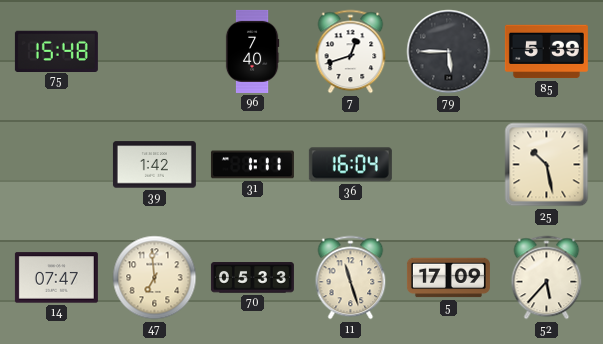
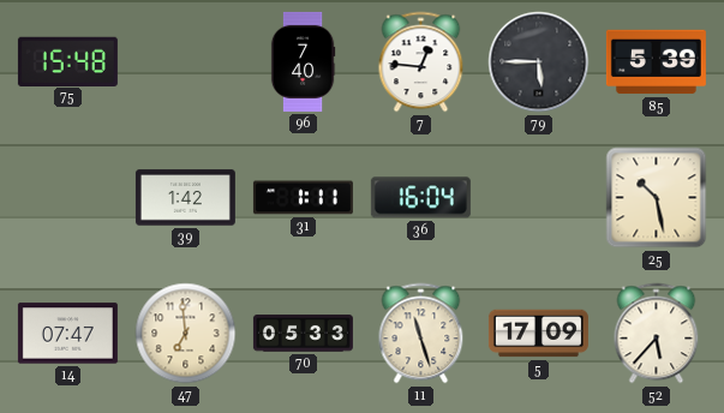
7: 12:42 -> 12:46 (421, 62)
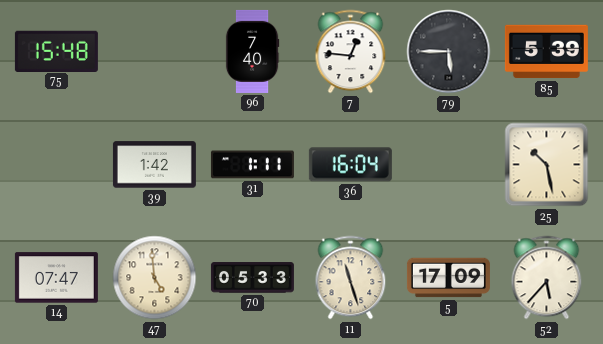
47: 6:59 -> 4:59 (155, 278)
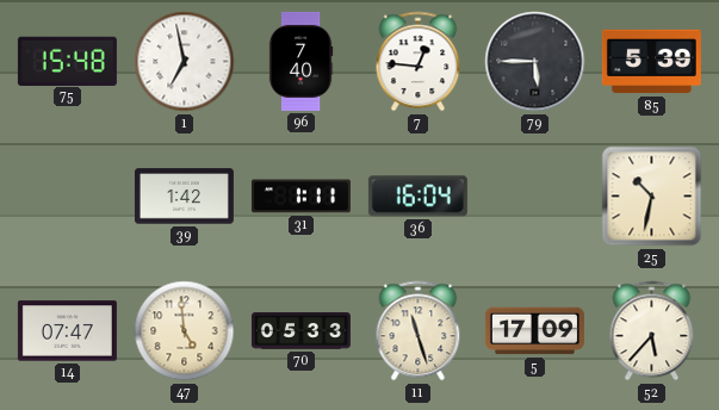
1: none -> 6:58 (185, 62)
25: 10:28 -> 10:32 (652, 197)
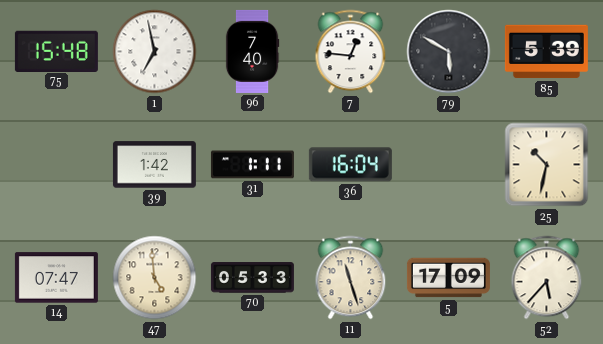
79: 5:45 -> 5:50 (449, 52)
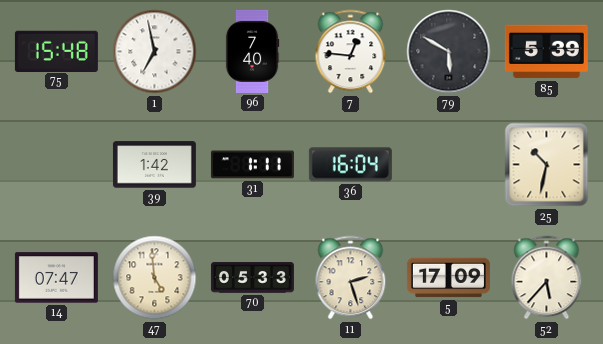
11: 11:27 -> 2:27 (351, 278)
